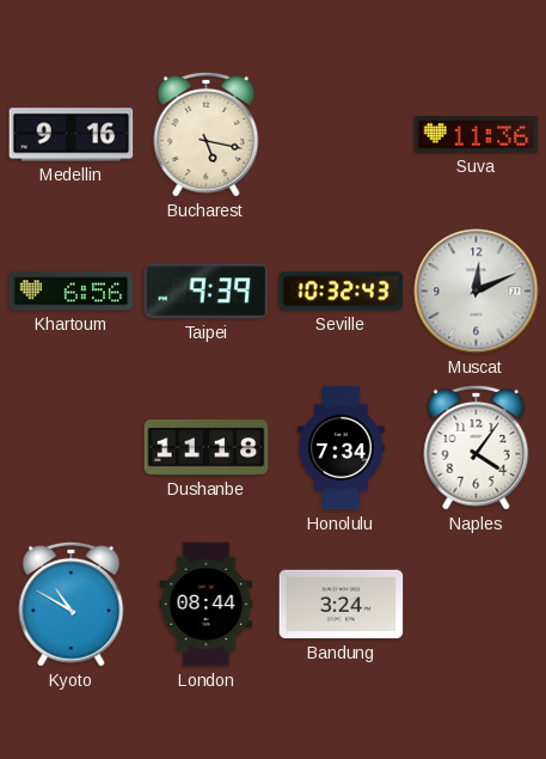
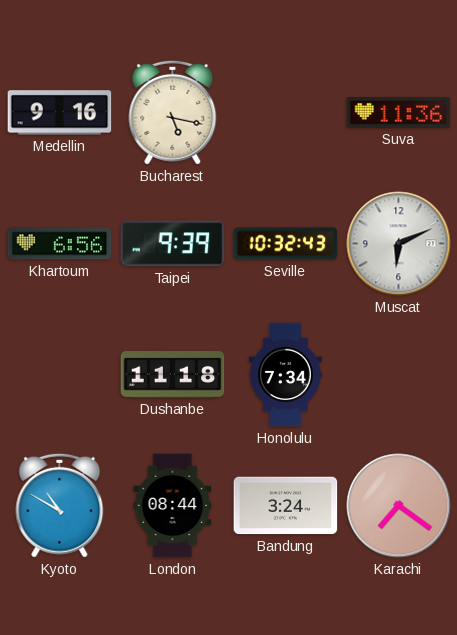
Muscat: 12:11 -> 6:11 (399, 244)
Naples: 4:06 -> none (477, 447)
Karachi: none -> 7:21 (399, 506)
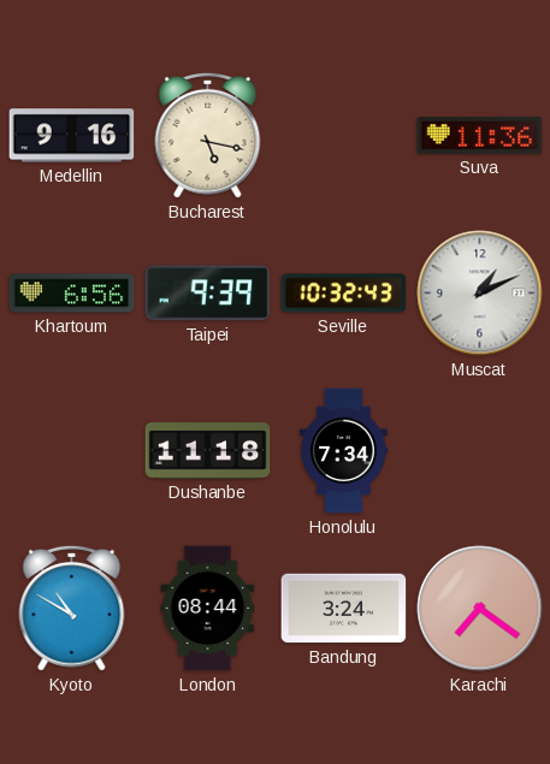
Muscat: 6:11 -> 1:11 (480, 294)
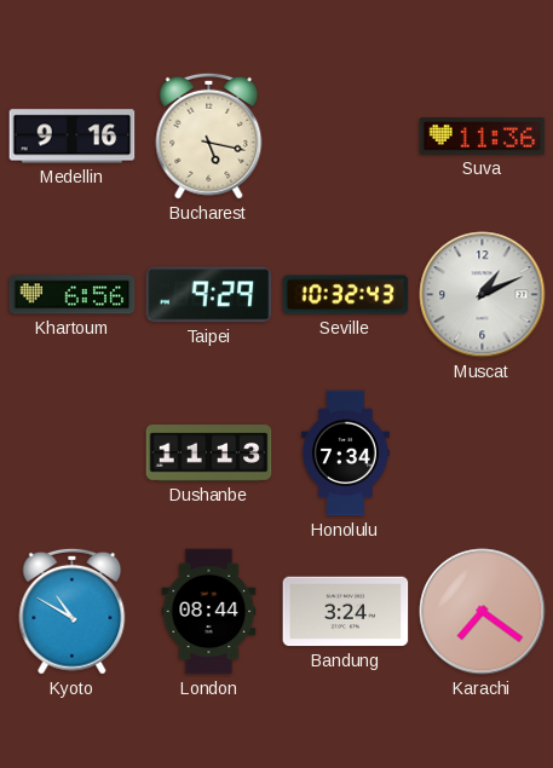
Taipei: 9:39 -> 9:29 (209, 295)
Dushanbe: 11:18 -> 11:13 (209, 454)
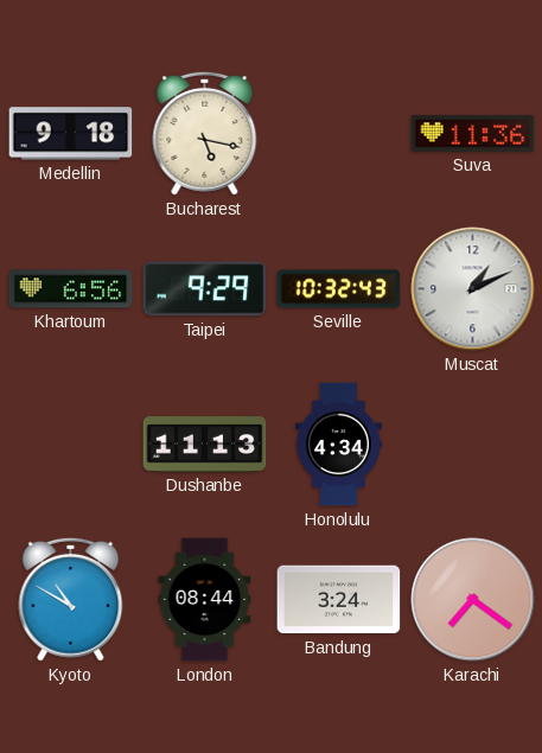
Medellin: 9:16 -> 9:18 (71, 134)
Honolulu: 7:34 -> 4:34 (339, 445)
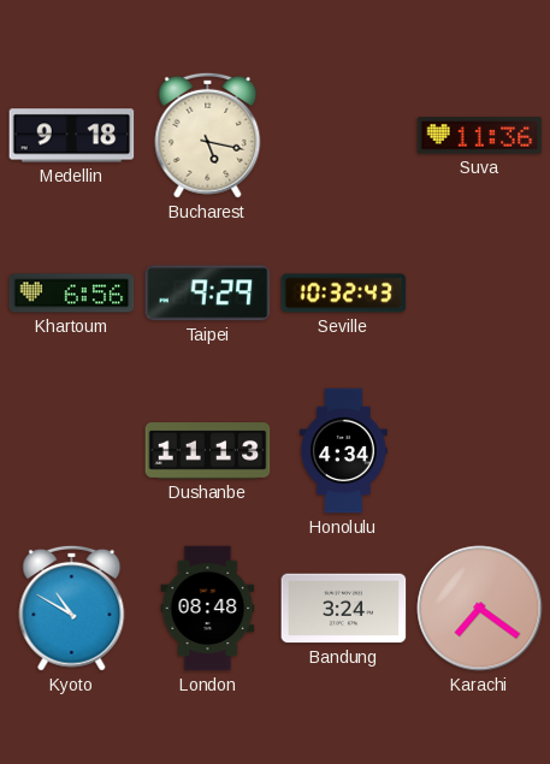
Muscat: 1:11 -> none (473, 289)
London: 08:44 -> 08:48 (208, 609)
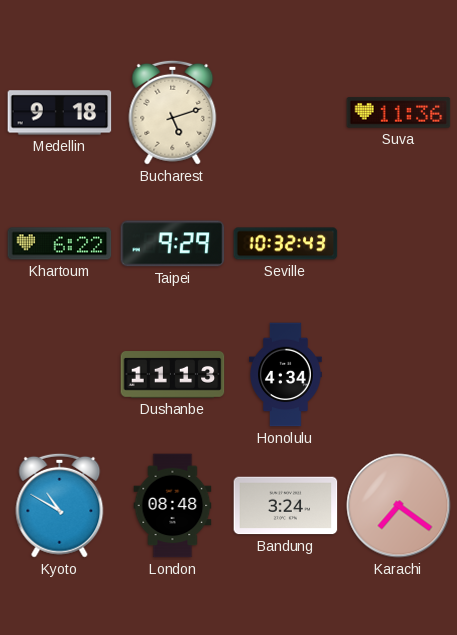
Bucharest: 5:17 -> 5:12 (173, 112)
Khartoum: 6:56 -> 6:22 (60, 244)
